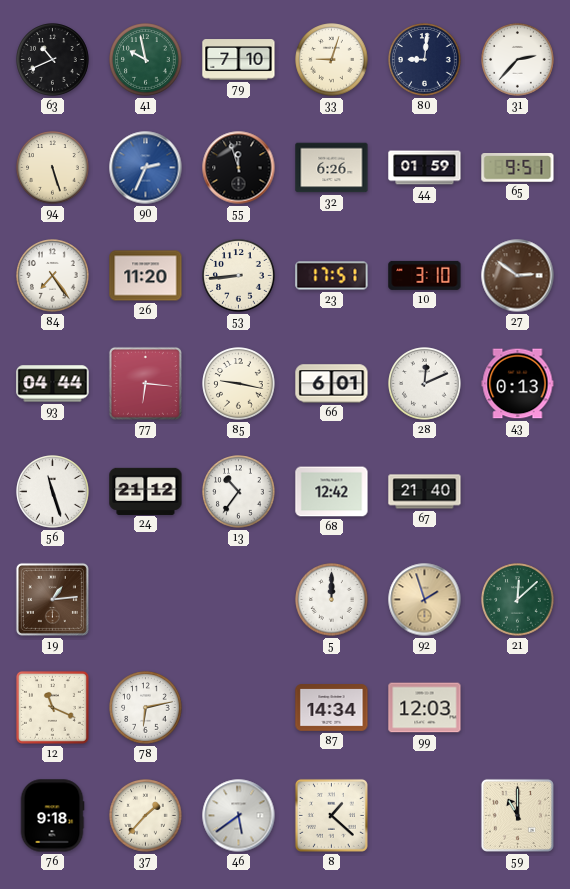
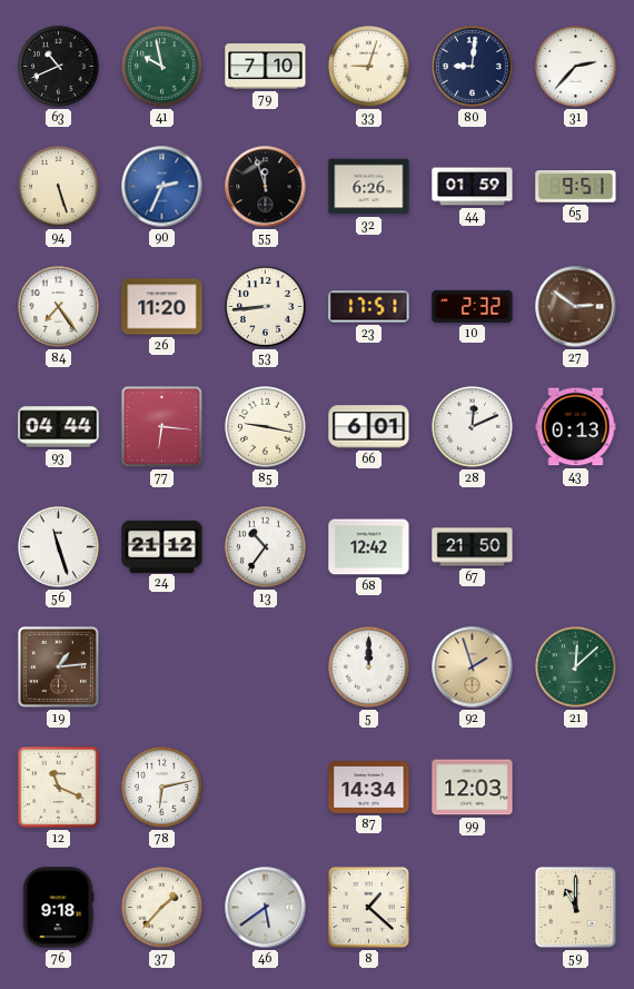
10: 3:10 -> 2:32 (473, 306)
67: 21:40 -> 21:50 (473, 547)
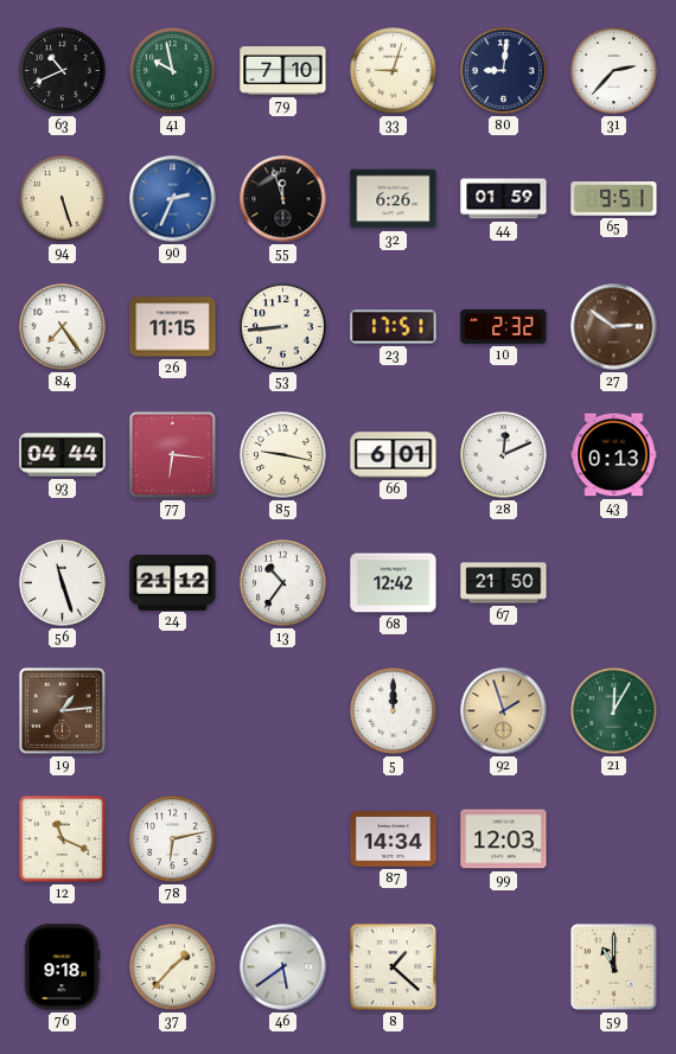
26: 11:20 -> 11:15 (173, 327)
21: 12:08 -> 12:05 (614, 711)
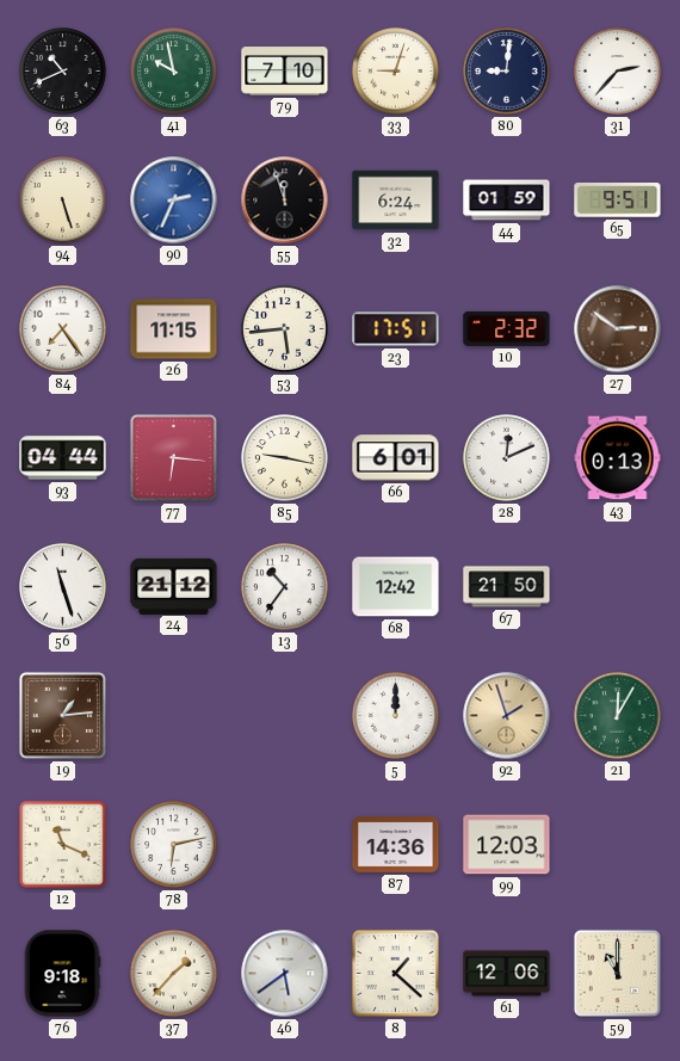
32: 6:26 -> 6:24 (396, 201)
53: 8:44 -> 5:44 (285, 329)
87: 14:34 -> 14:36 (396, 845)
61: none -> 12:06 (507, 974)
